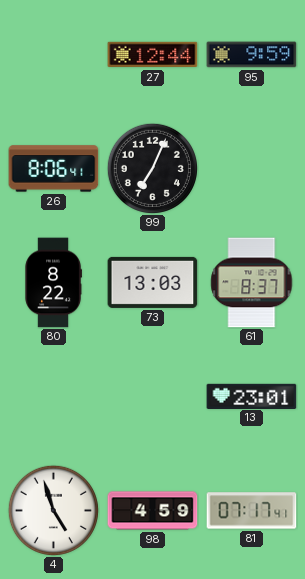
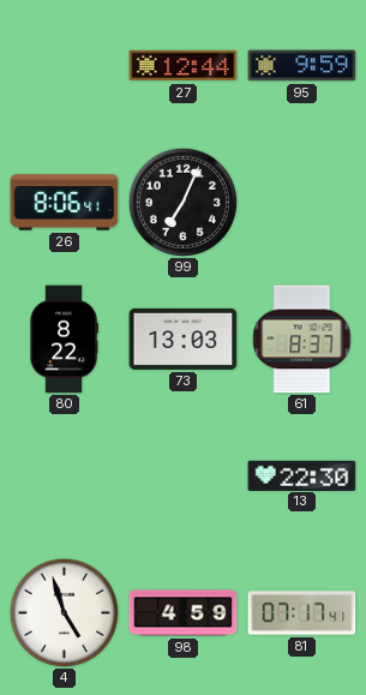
13: 23:01 -> 22:30 (302, 475)
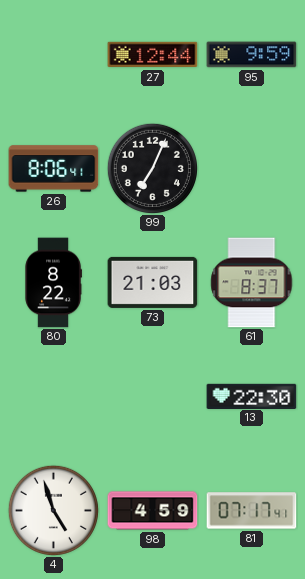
73: 13:03 -> 21:03 (153, 282)
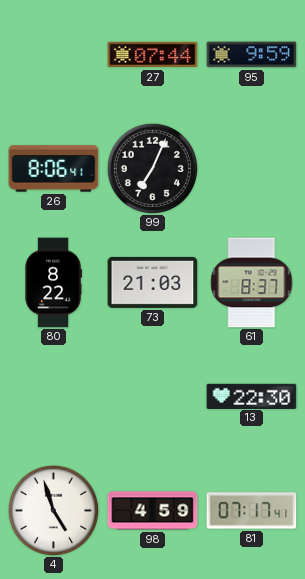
27: 12:44 -> 07:44 (153, 55)
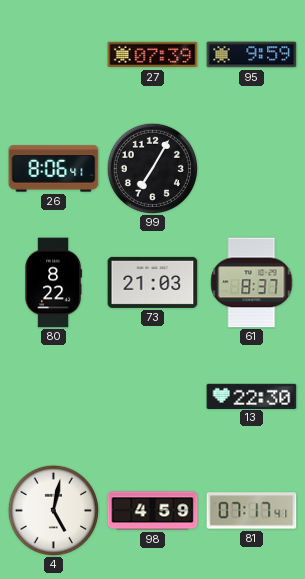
27: 07:44 -> 07:39 (153, 55)
99: 7:04 -> 7:05 (152, 168)
4: 4:57 -> 5:02 (53, 510)
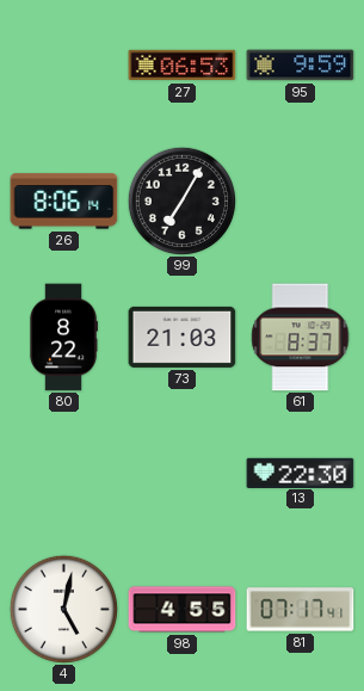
27: 07:39 -> 06:53 (183, 66)
26: 8:06:41 -> 8:06:14 (64, 202)
98: 4:59 -> 4:55 (183, 610)
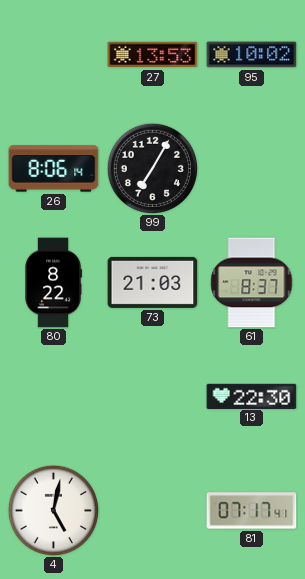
27: 06:53 -> 13:53 (153, 55)
95: 9:59 -> 10:02 (252, 55)
98: 4:55 -> none (183, 610)
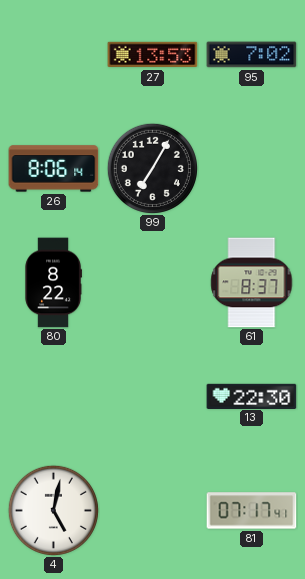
95: 10:02 -> 7:02 (252, 55)
73: 21:03 -> none (153, 282)
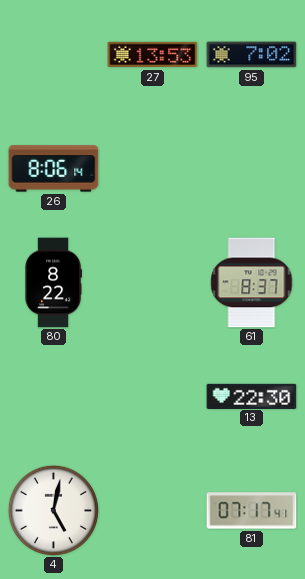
99: 7:05 -> none (152, 168)
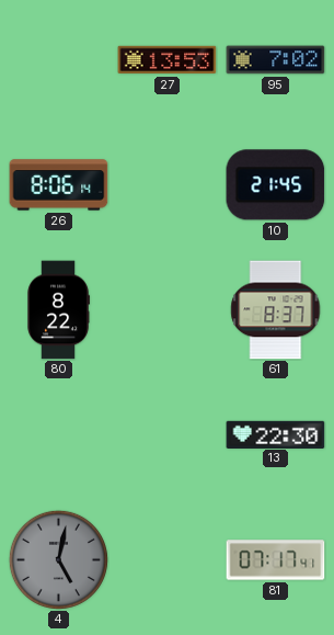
10: none -> 21:45 (276, 185)
4 dial: white -> grey (58, 559)
